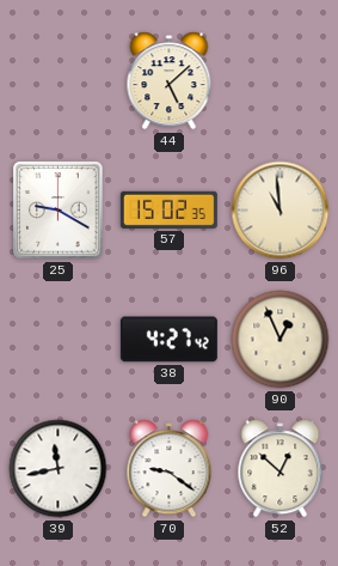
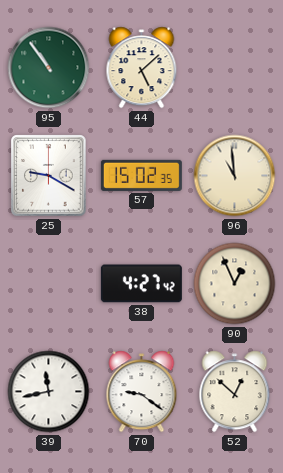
95: none -> 10:54 (49, 68)
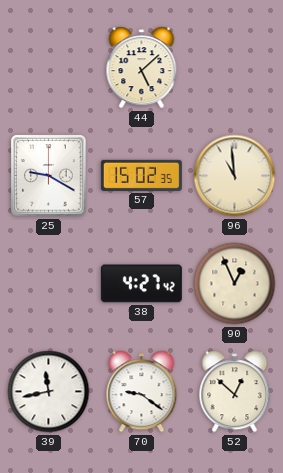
95: 10:54 -> none (49, 68)
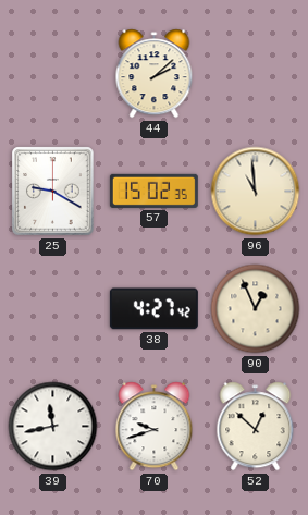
44: 5:08 -> 2:08 (155, 74)
70: 9:21 -> 9:42 (155, 427)
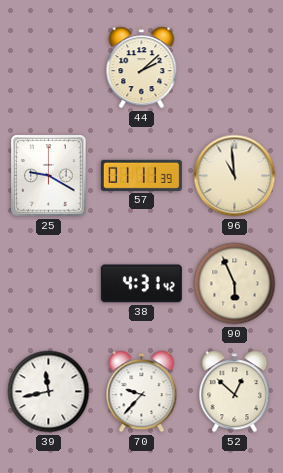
57: 15:02 -> 01:11 (141, 175)
38: 4:27 -> 4:31 (141, 284)
90: 12:56 -> 5:56 (235, 284)
70: 9:42 -> 9:37 (142, 392)
